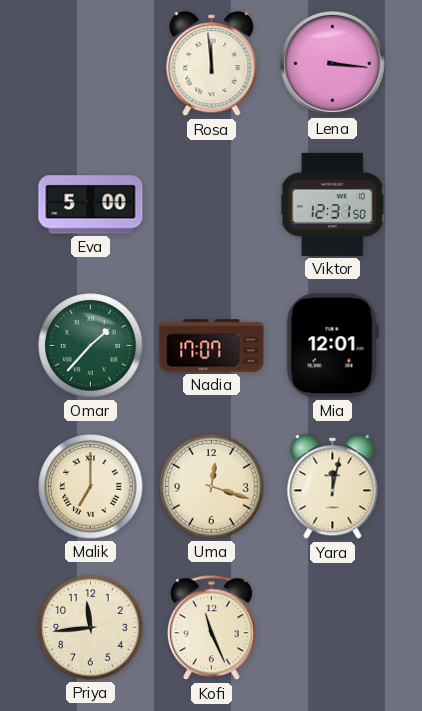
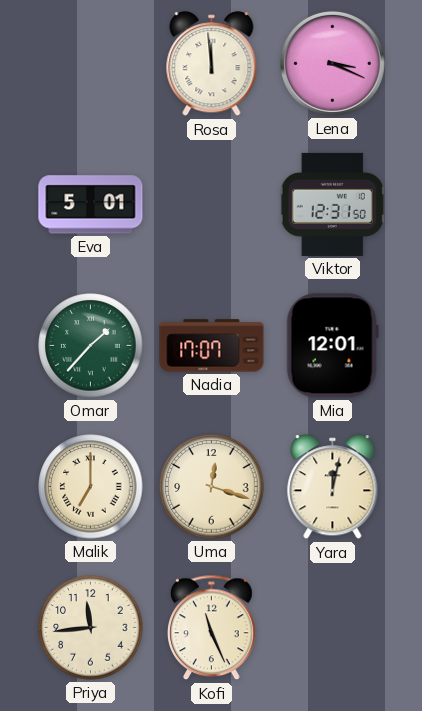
Lena: 3:16 -> 3:19 (332, 63)
Eva: 5:00 -> 5:01 (91, 205)
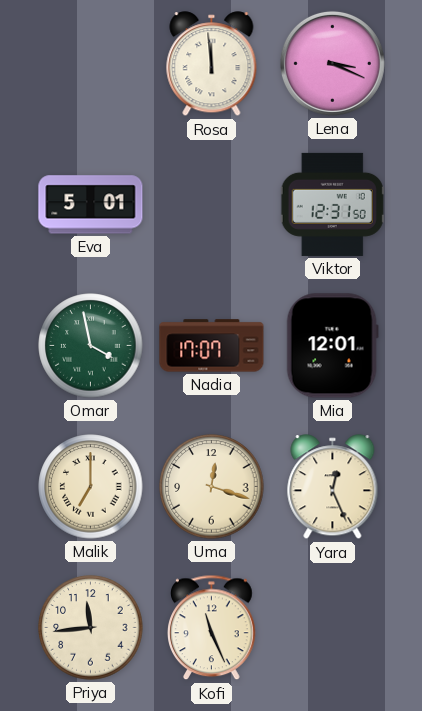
Omar: 1:37 -> 3:58 (91, 346)
Yara: 12:02 -> 12:26 (333, 487)
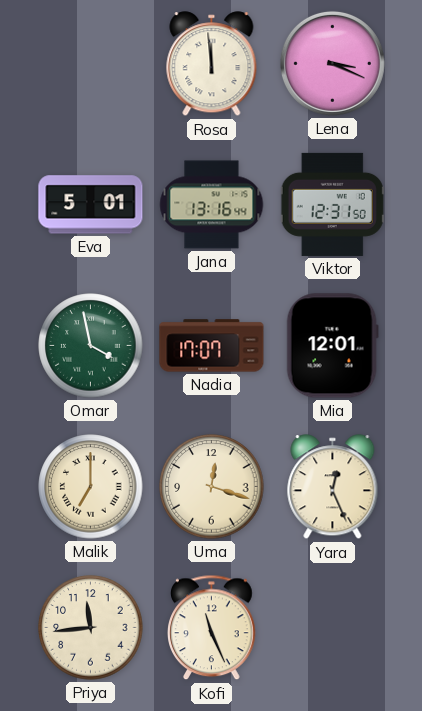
Jana: none -> 13:16 (212, 205)
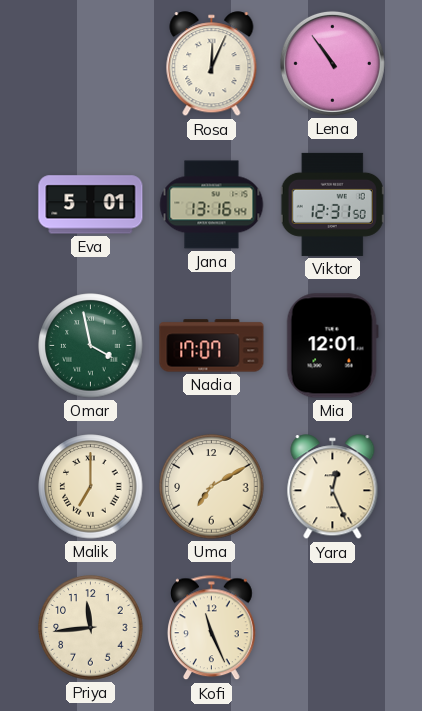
Rosa: 11:59 -> 12:04 (212, 64)
Lena: 3:19 -> 10:54 (332, 63)
Uma: 12:18 -> 7:10 (212, 487)
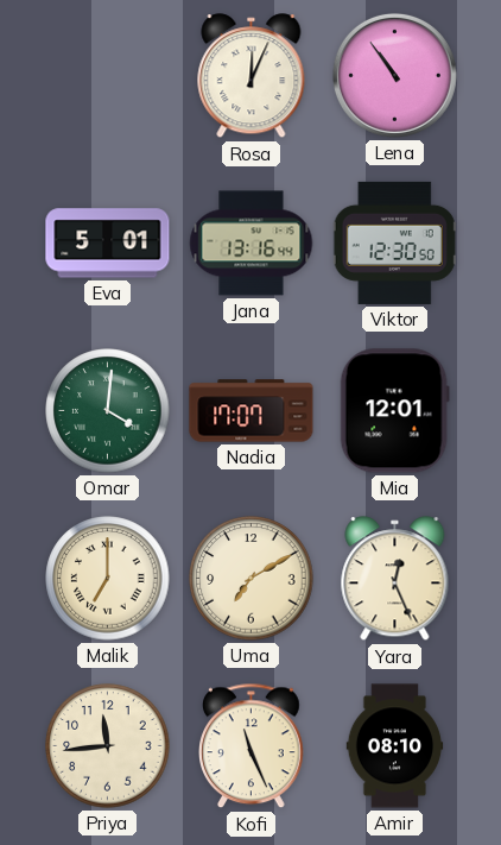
Viktor: 12:31 -> 12:30 (394, 242)
Omar: 3:58 -> 4:01 (108, 411)
Amir: none -> 08:10 (395, 746)
